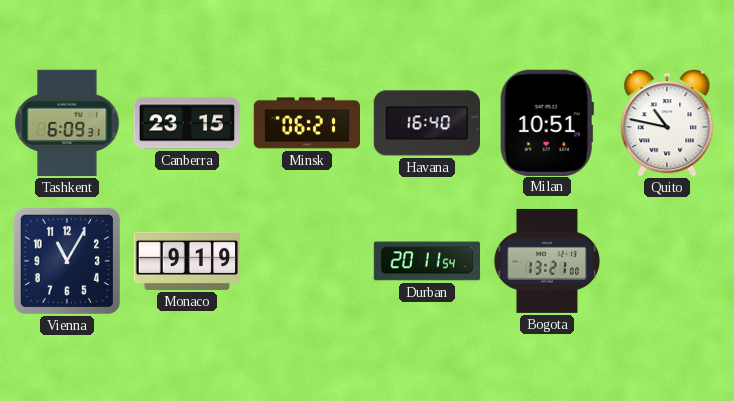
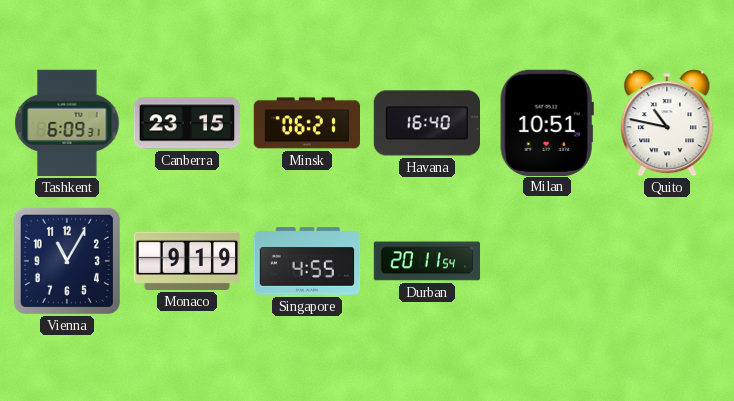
Singapore: none -> 4:55 (307, 261)
Bogota: 13:21 -> none (546, 261)
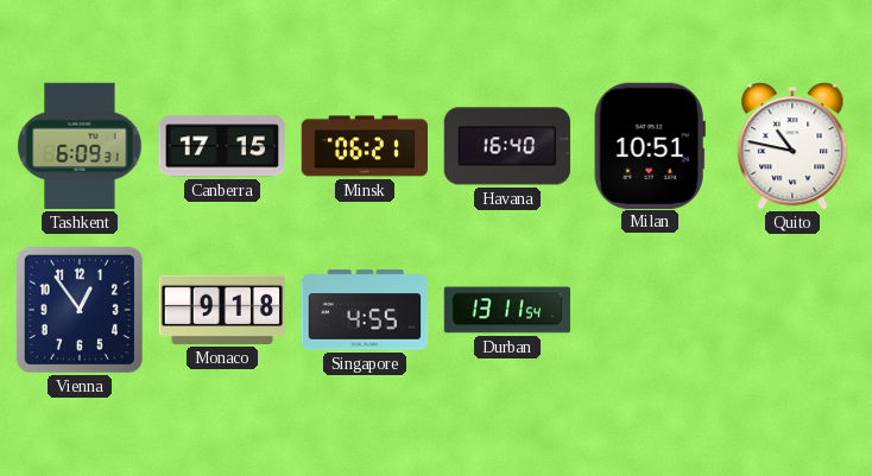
Canberra: 23:15 -> 17:15 (222, 146)
Vienna: 11:05 -> 12:54 (80, 310)
Monaco: 9:19 -> 9:18 (222, 310)
Durban: 20:11 -> 13:11 (507, 310)
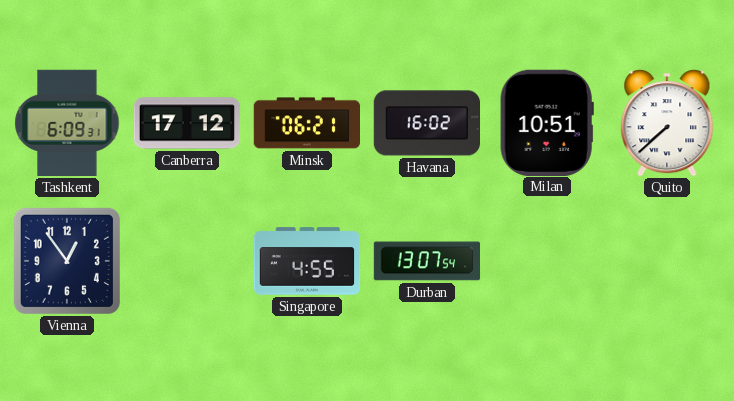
Canberra: 17:15 -> 17:12 (187, 123)
Havana: 16:40 -> 16:02 (427, 123)
Quito: 10:47 -> 7:38 (667, 123)
Monaco: 9:18 -> none (222, 310)
Durban: 13:11 -> 13:07 (427, 261)
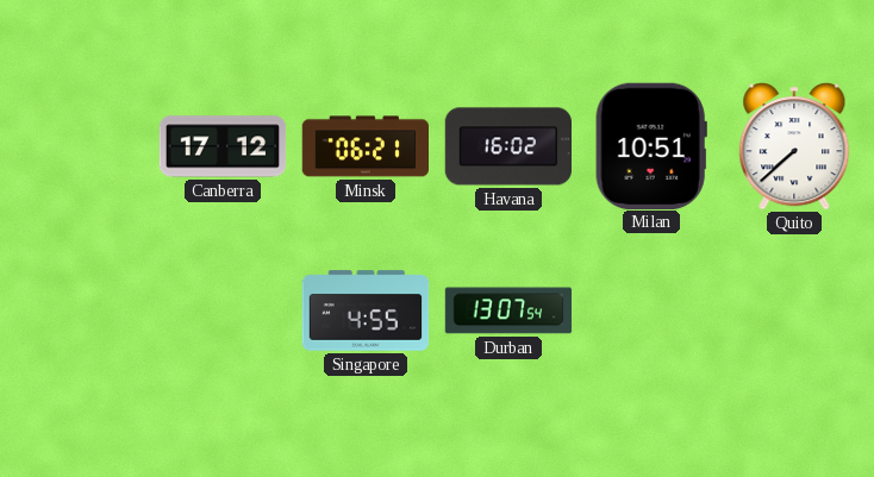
Tashkent: 6:09 -> none (67, 123)
Vienna: 12:54 -> none (67, 261)
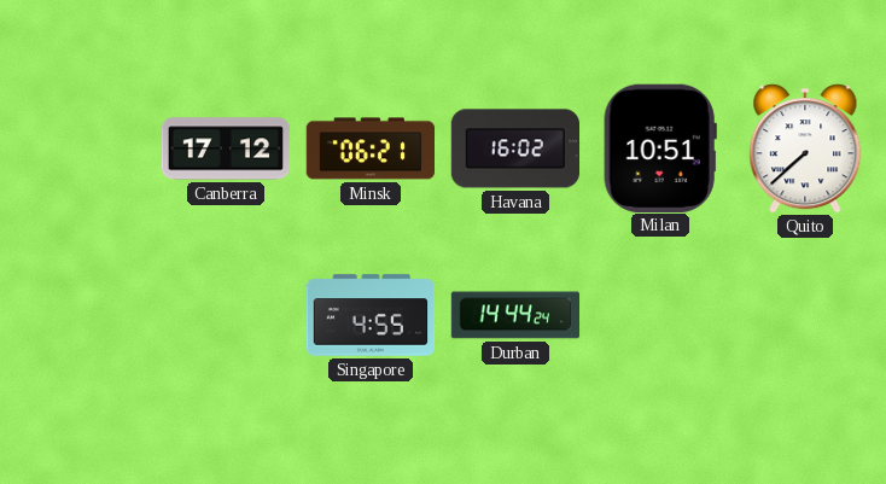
Durban: 13:07 -> 14:44 (515, 315)
